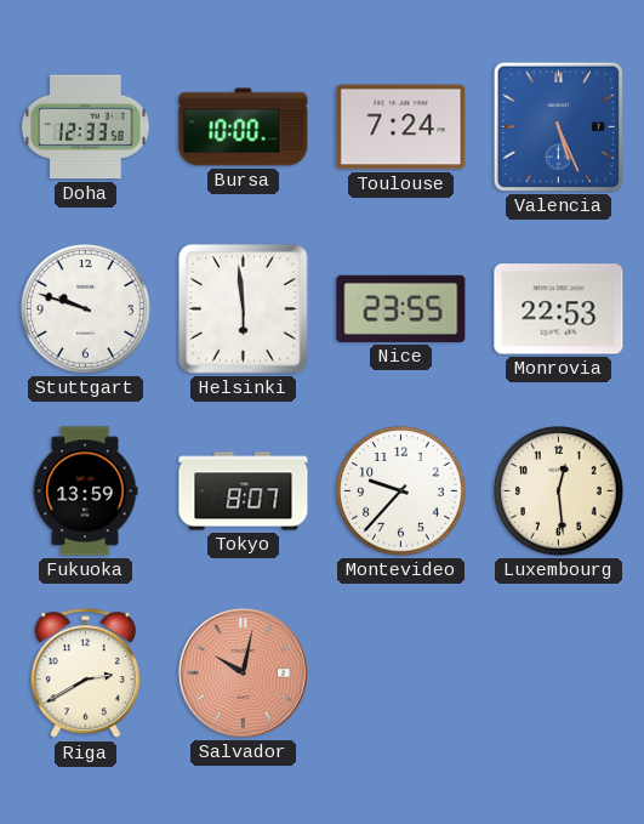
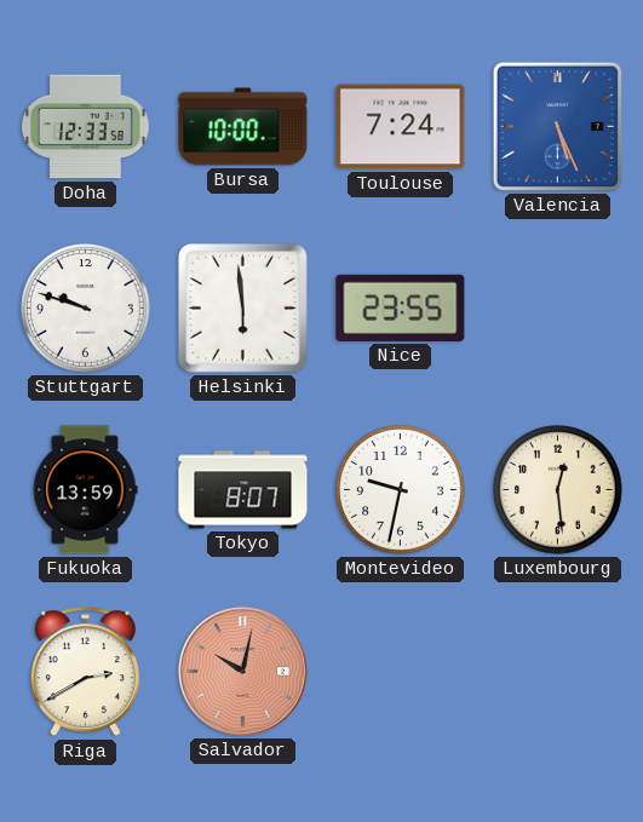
Monrovia: 22:53 -> none (559, 309)
Montevideo: 9:37 -> 9:32 (401, 490)
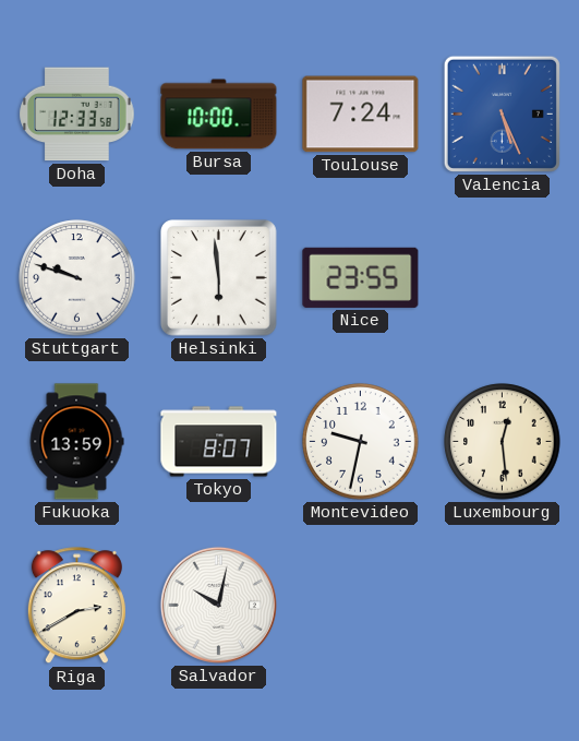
Salvador dial: salmon -> white (218, 605)
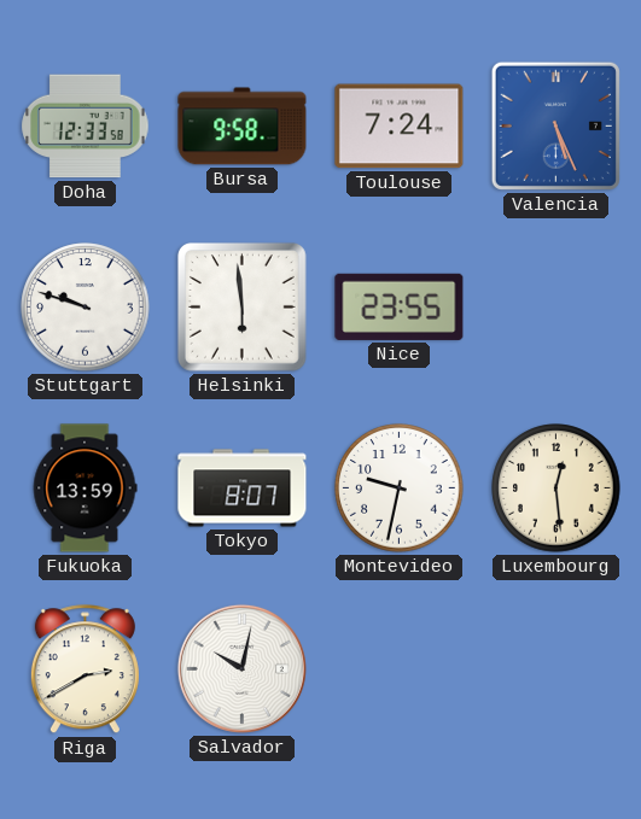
Bursa: 10:00 -> 9:58 (243, 127)
